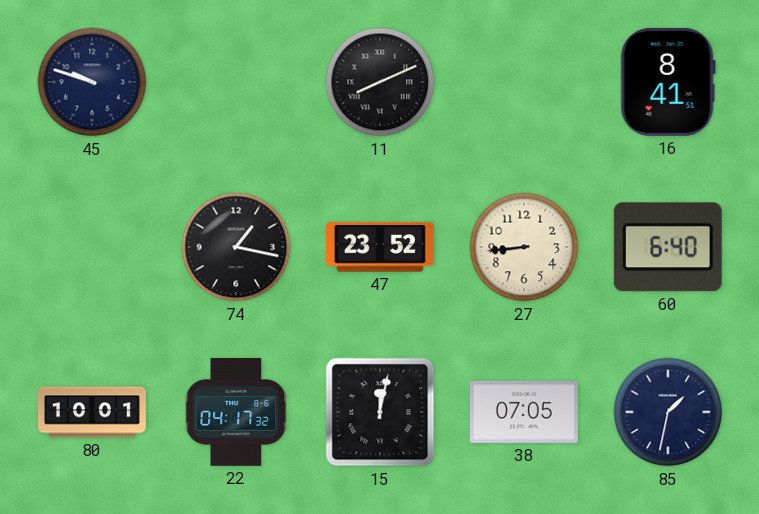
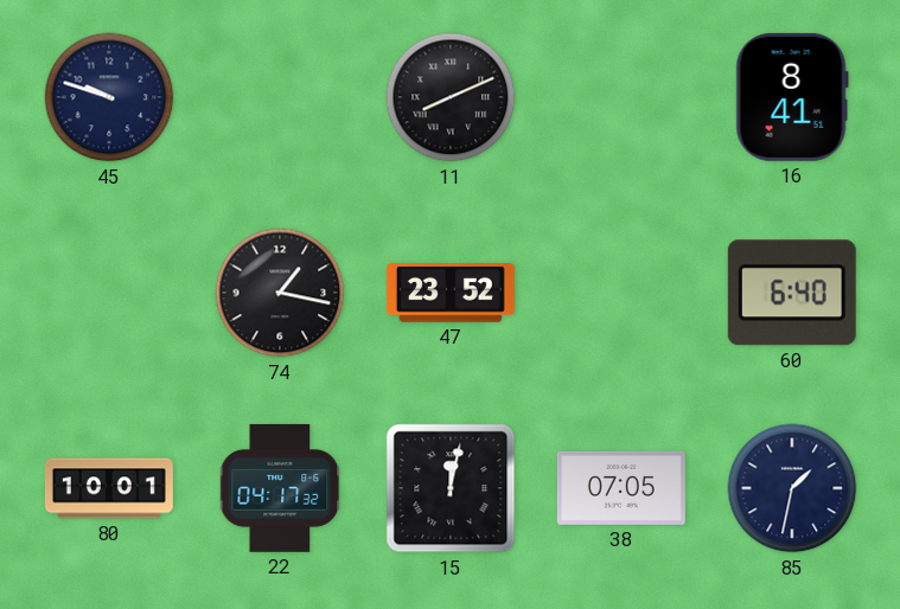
27: 8:44 -> none (524, 247)
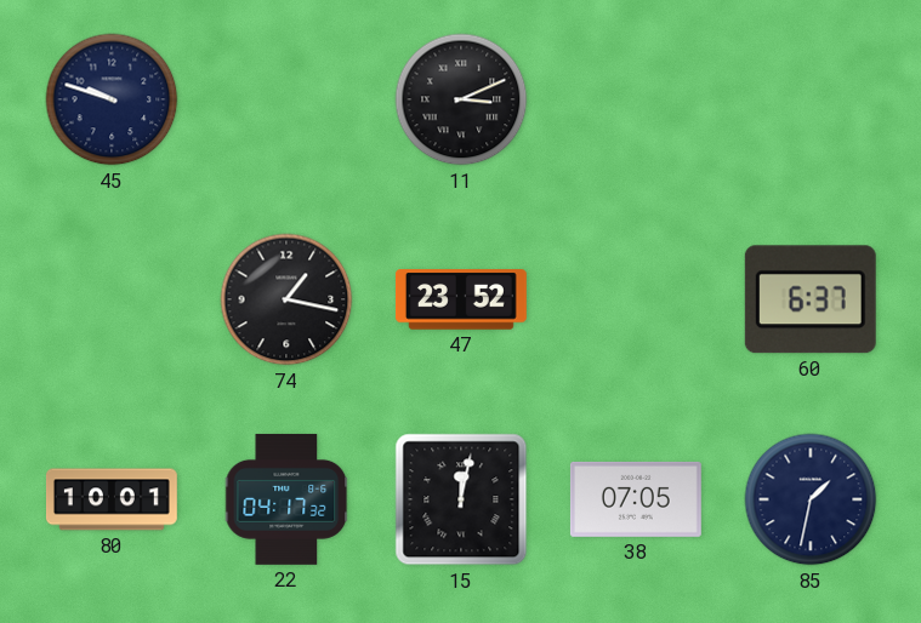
11: 8:11 -> 3:11 (461, 99)
16: 8:41 -> none (792, 97)
60: 6:40 -> 6:37 (811, 299)
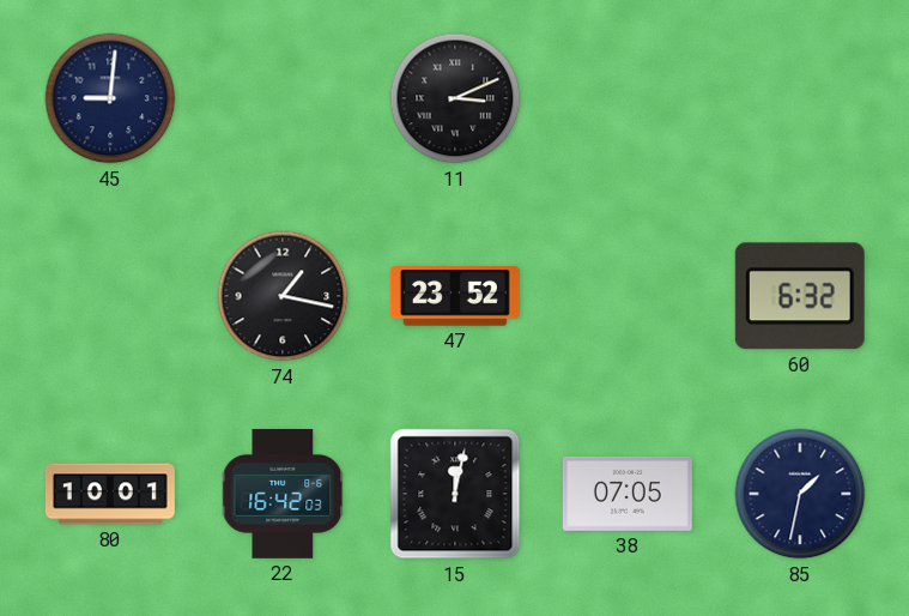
45: 9:48 -> 9:01 (110, 98)
60: 6:37 -> 6:32 (800, 296)
22: 04:17 -> 16:42 (283, 494)
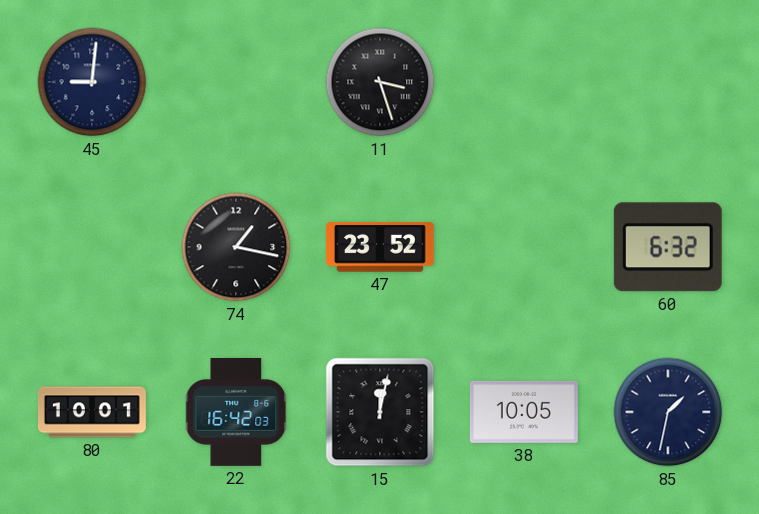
11: 3:11 -> 3:27 (380, 82)
38: 07:05 -> 10:05 (524, 412)
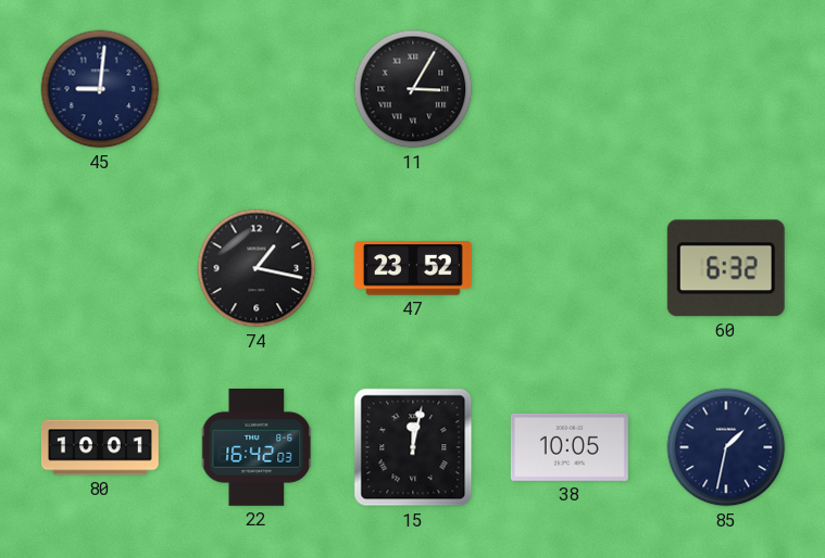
11: 3:27 -> 3:05 (413, 89)
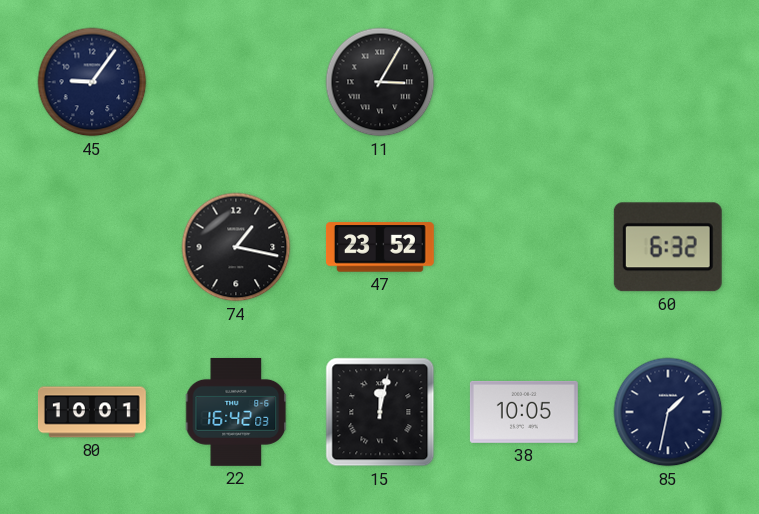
45: 9:01 -> 9:06 (92, 82)
